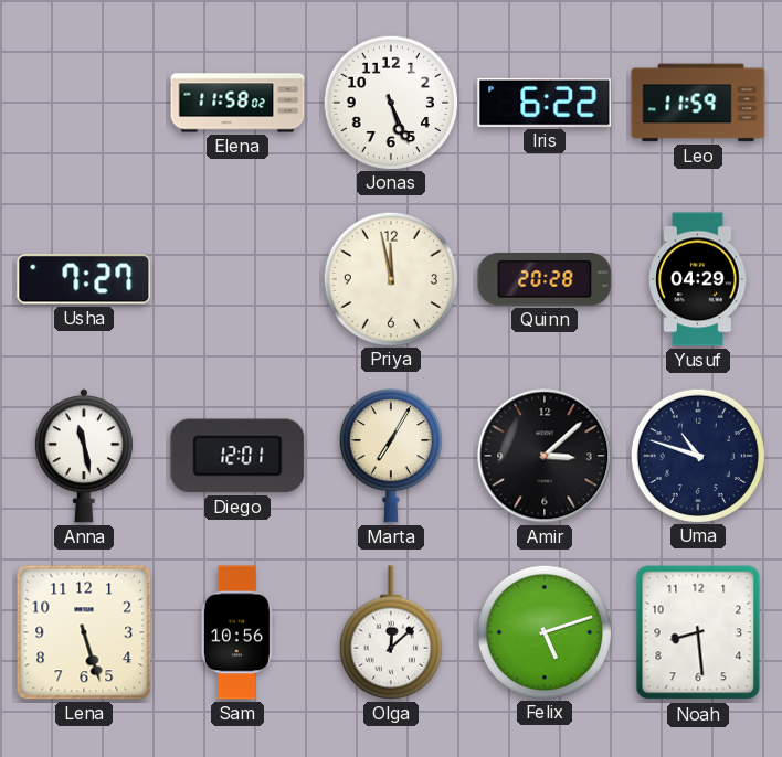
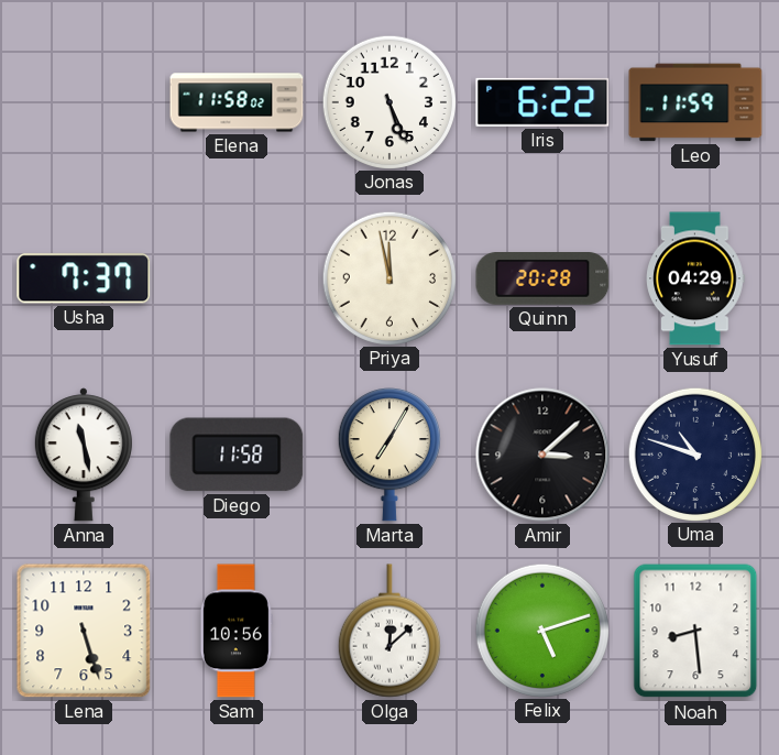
Usha: 7:27 -> 7:37 (84, 278)
Diego: 12:01 -> 11:58 (237, 455)
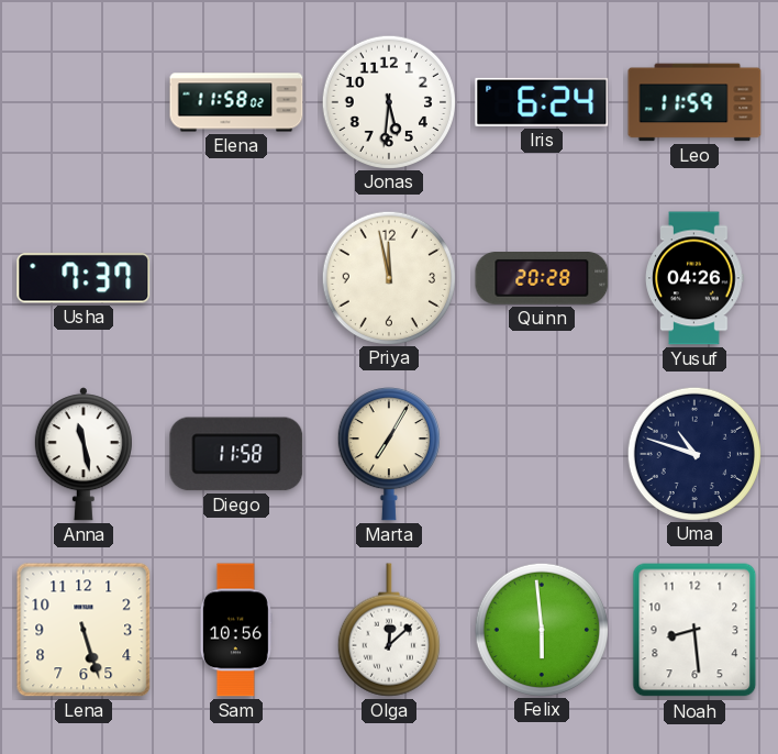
Jonas: 5:26 -> 5:31 (388, 101)
Iris: 6:22 -> 6:24 (542, 102)
Yusuf: 04:29 -> 04:26 (694, 278)
Amir: 3:08 -> none (542, 455)
Felix: 5:12 -> 5:59 (541, 629)
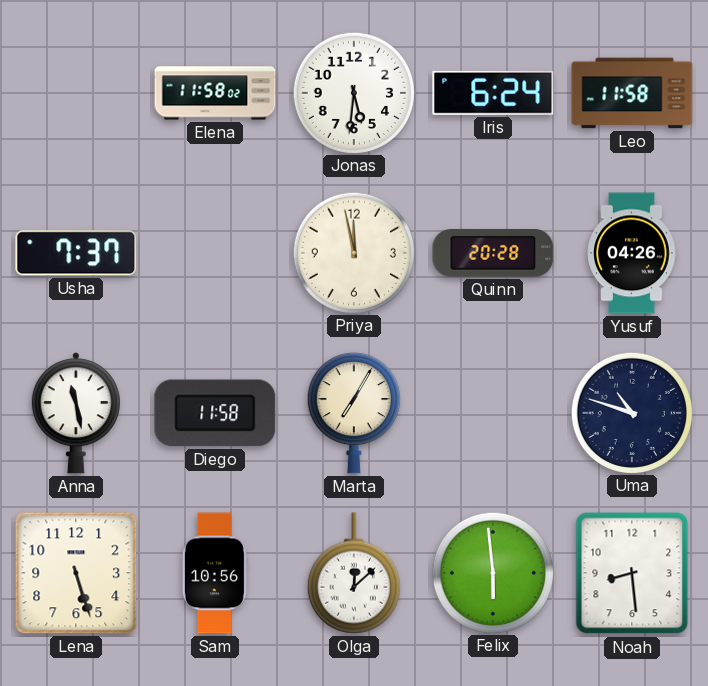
Leo: 11:59 -> 11:58 (632, 93)
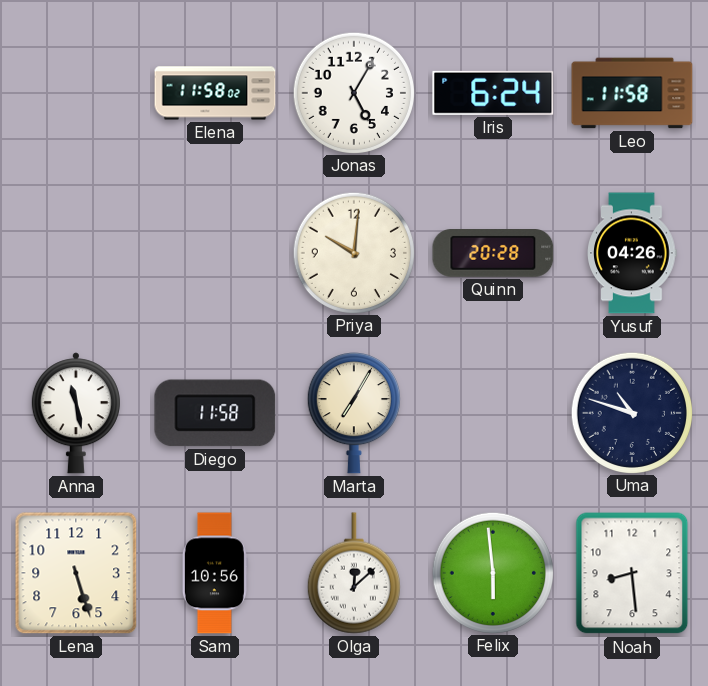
Jonas: 5:31 -> 5:05 (353, 92)
Usha: 7:37 -> none (76, 253)
Priya: 11:58 -> 10:01 (353, 252)
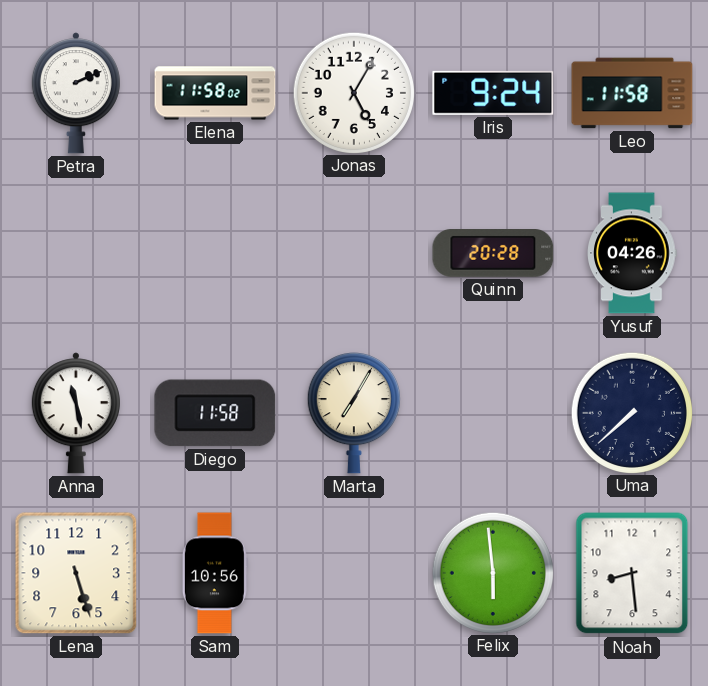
Petra: none -> 2:11 (76, 93)
Iris: 6:24 -> 9:24 (493, 93)
Priya: 10:01 -> none (353, 252)
Uma: 10:48 -> 7:38 (631, 412)
Olga: 12:08 -> none (354, 573)
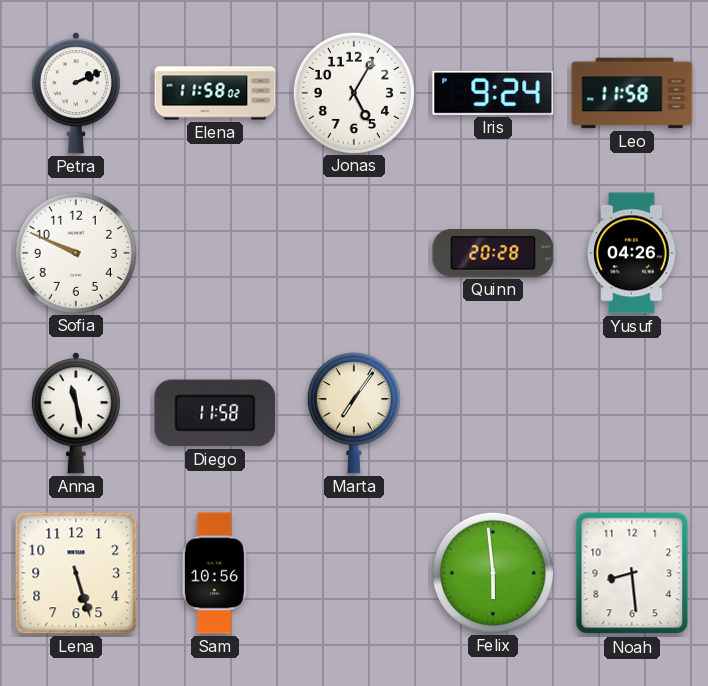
Sofia: none -> 9:49 (75, 252)
Marta: 7:05 -> 7:06 (354, 414)
Uma: 7:38 -> none (631, 412)
